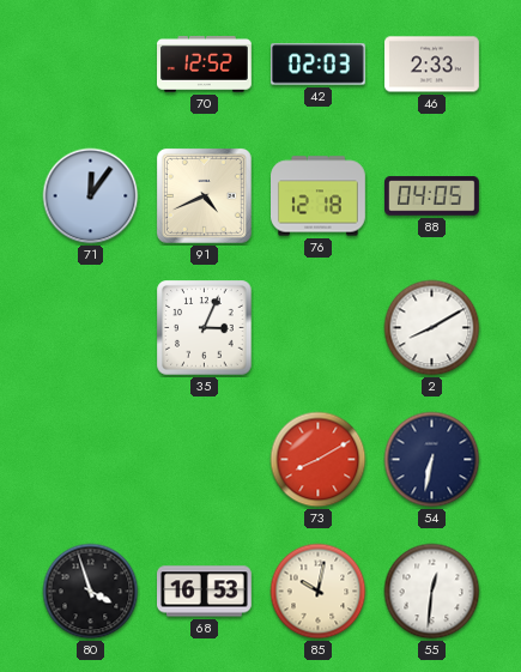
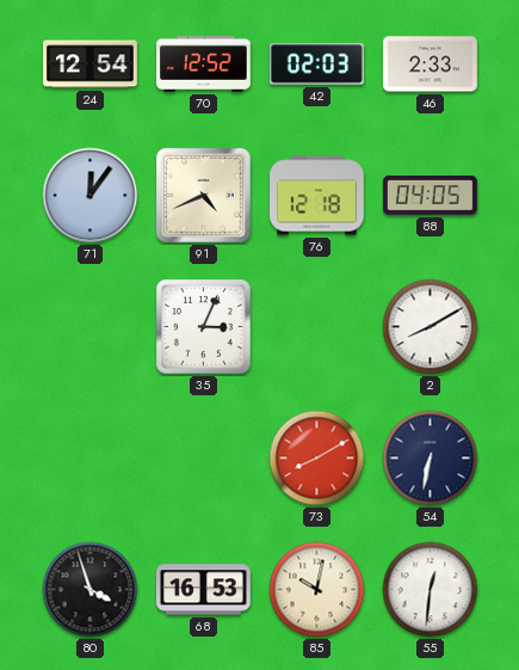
24: none -> 12:54 (91, 64)
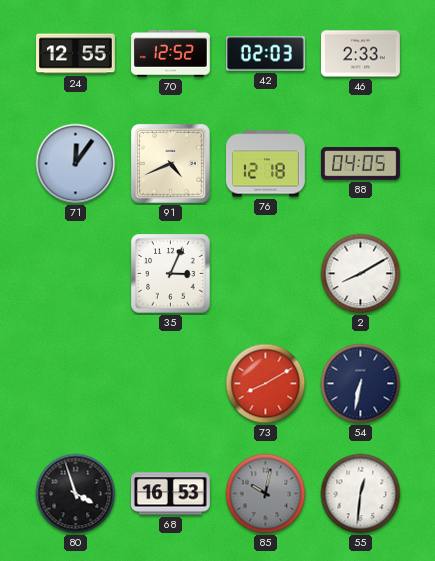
24: 12:54 -> 12:55 (76, 54)
85 dial: cream -> grey (266, 494)
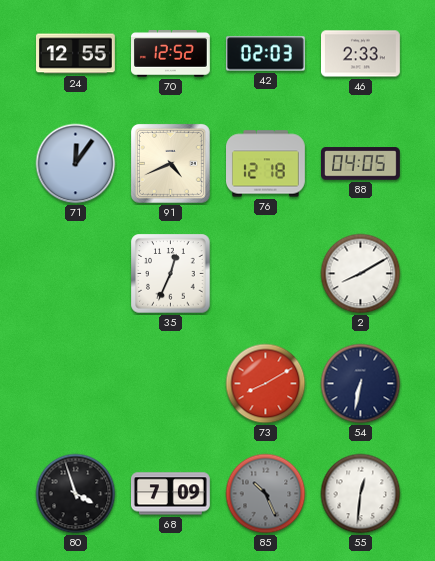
35: 3:04 -> 12:34 (171, 274)
68: 16:53 -> 7:09 (171, 494)
85: 10:02 -> 10:26 (266, 494)
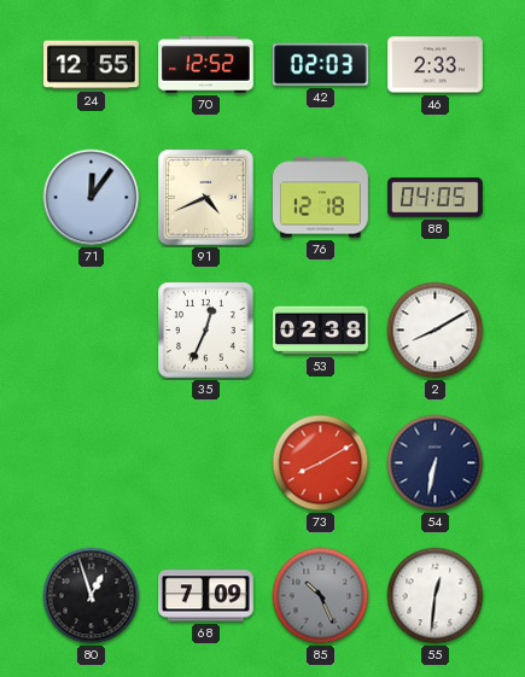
53: none -> 02:38 (321, 331)
80: 3:57 -> 12:57 (92, 596)
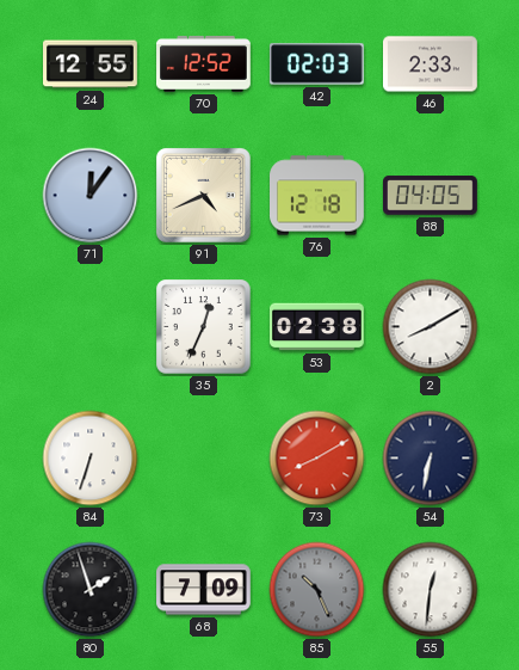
84: none -> 6:33 (91, 459)
80: 12:57 -> 1:57 (91, 590)
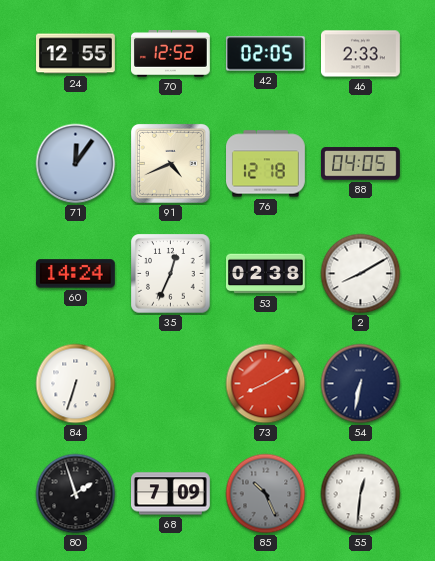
42: 02:03 -> 02:05 (265, 54)
60: none -> 14:24 (75, 274)
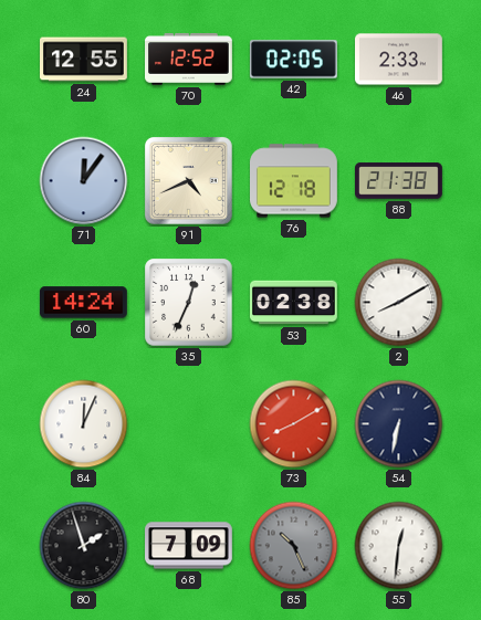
88: 04:05 -> 21:38 (399, 181)
84: 6:33 -> 12:04 (84, 424)
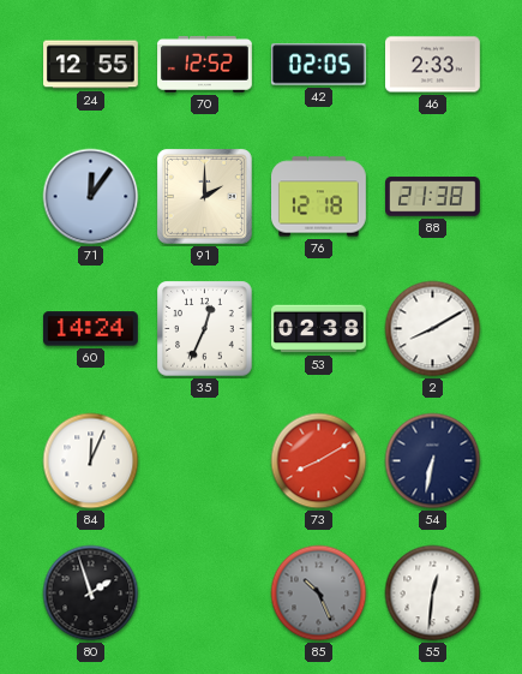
91: 4:41 -> 2:00 (204, 196)
68: 7:09 -> none (189, 546)
